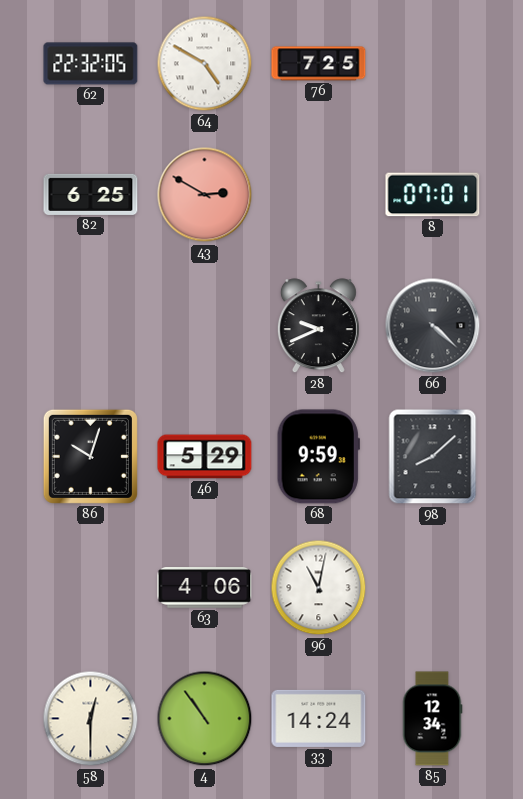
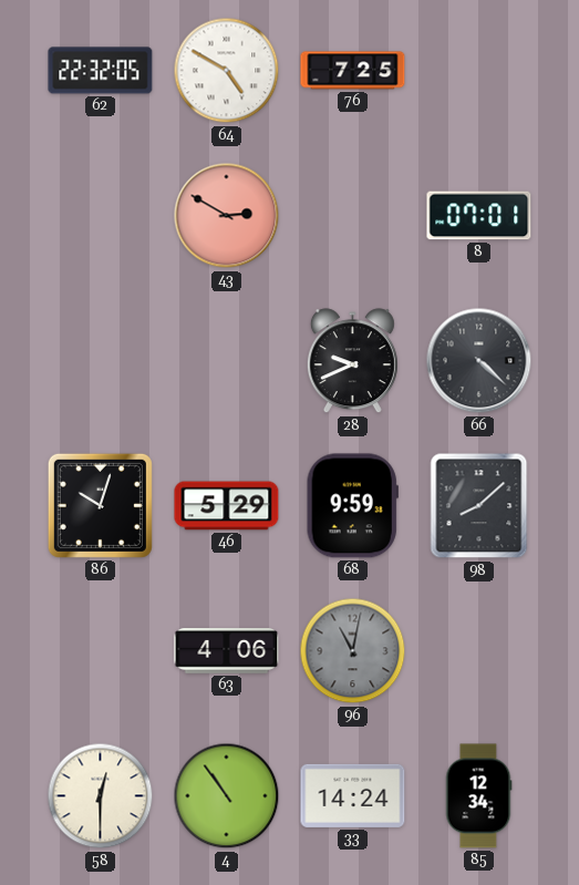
82: 6:25 -> none (91, 194)
96 dial: white -> grey (353, 651)
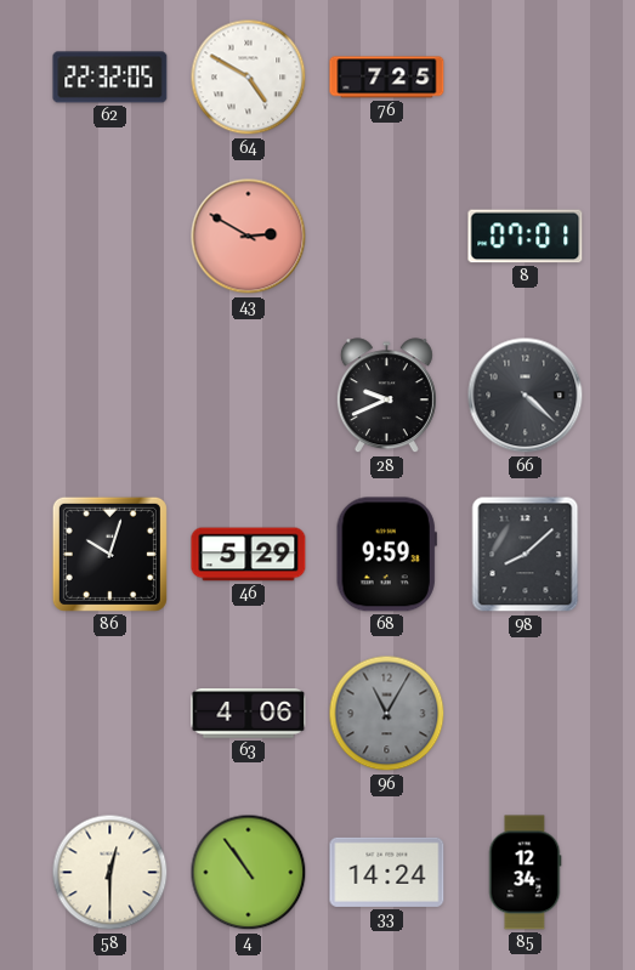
96: 11:02 -> 11:05 (387, 714)
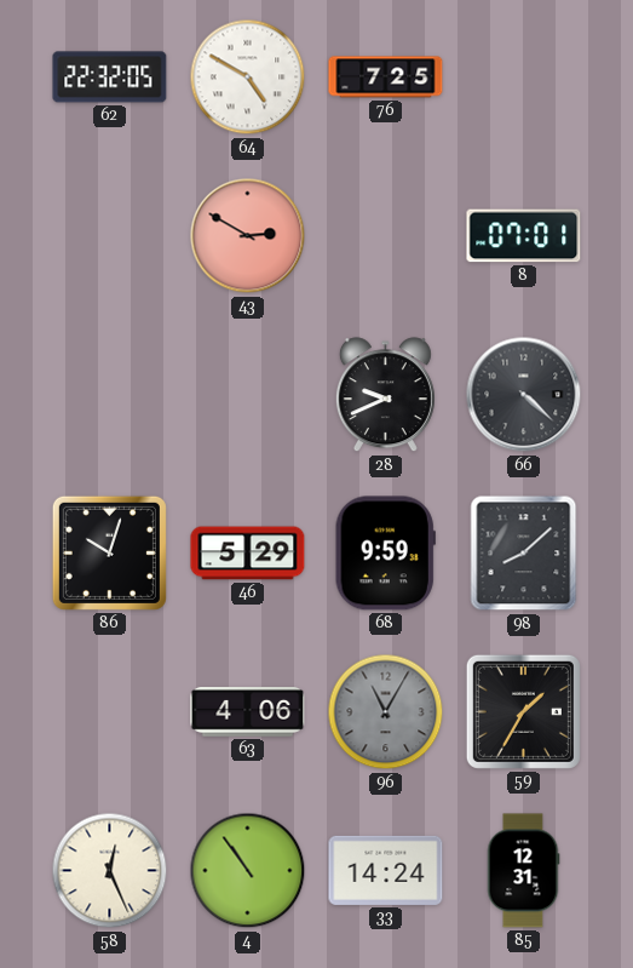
59: none -> 1:35 (523, 711)
58: 12:30 -> 12:26 (110, 871)
85: 12:34 -> 12:31 (523, 871)
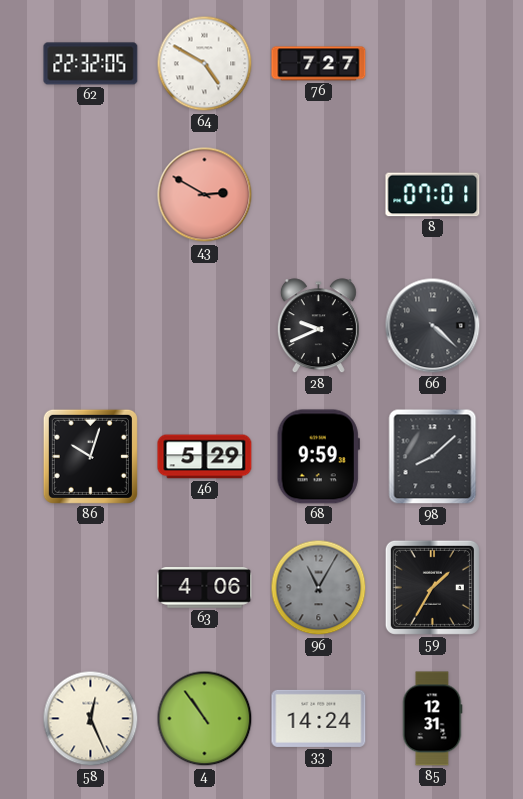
76: 7:25 -> 7:27 (319, 64)
